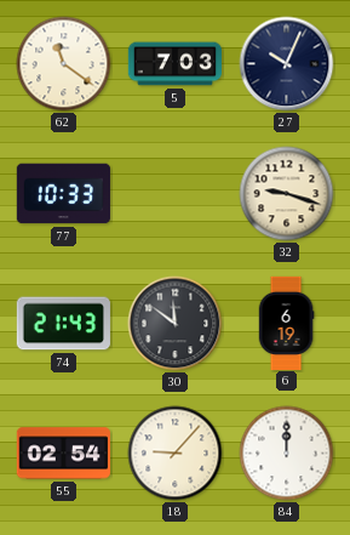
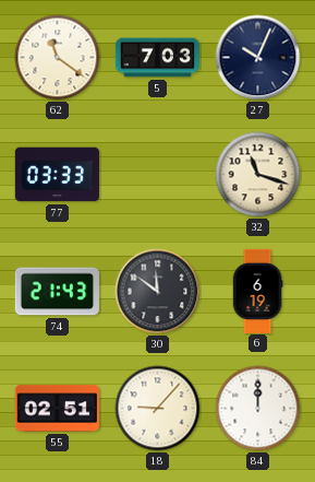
77: 10:33 -> 03:33 (57, 175)
32: 9:18 -> 11:18 (258, 175)
55: 02:54 -> 02:51 (57, 409)
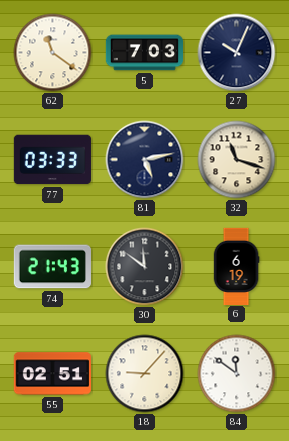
81: none -> 5:13 (145, 160)
84: 12:00 -> 11:51 (237, 374)
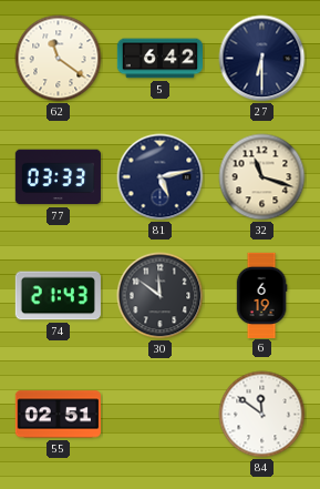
5: 7:03 -> 6:42 (159, 59)
27: 10:04 -> 6:30 (262, 59)
18: 9:07 -> none (145, 374)
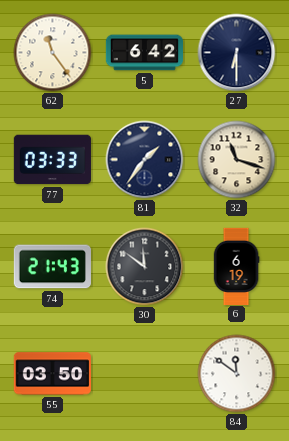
62: 11:21 -> 11:24 (53, 53)
81: 5:13 -> 1:36 (145, 160)
55: 02:51 -> 03:50 (52, 374)
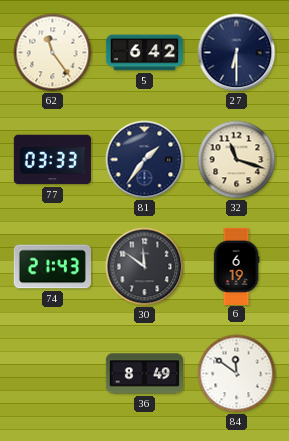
55: 03:50 -> none (52, 374)
36: none -> 8:49 (144, 374)
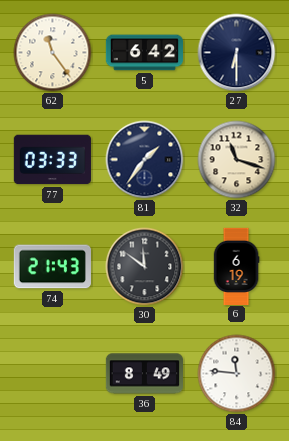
84: 11:51 -> 11:46 (237, 374)
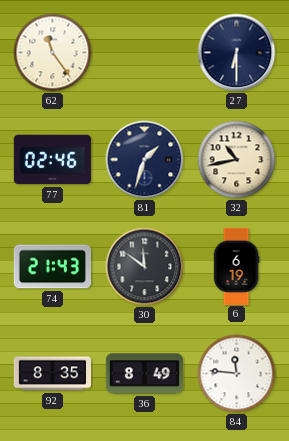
5: 6:42 -> none (144, 53)
77: 03:33 -> 02:46 (52, 160)
81: 1:36 -> 1:33 (145, 160)
32: 11:18 -> 10:43 (237, 160)
92: none -> 8:35 (52, 374)
